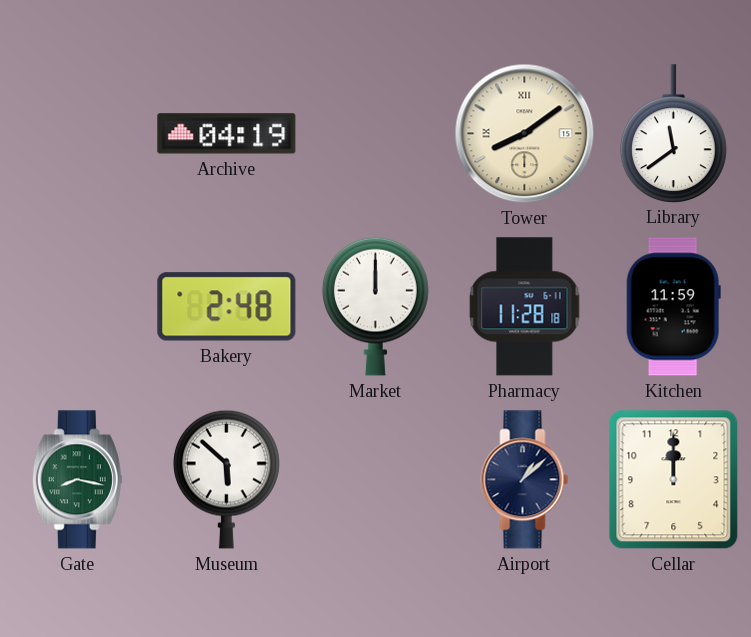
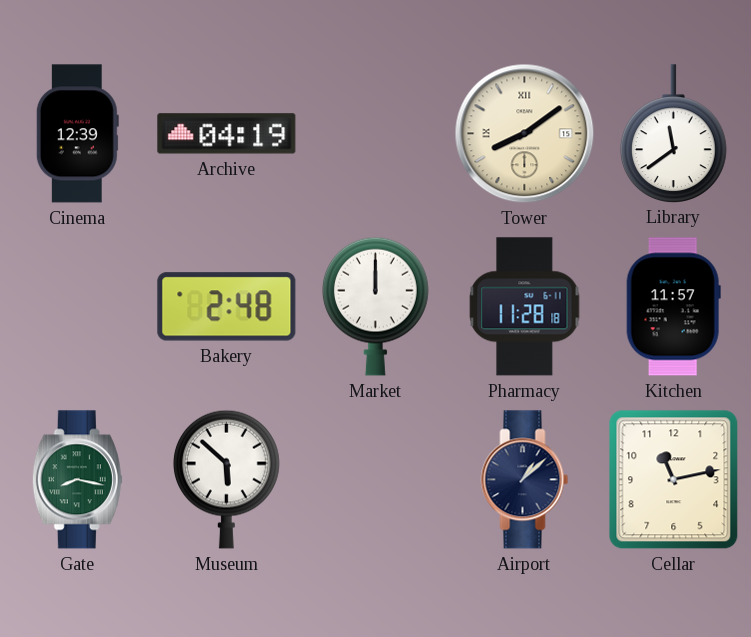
Cinema: none -> 12:39 (77, 134)
Kitchen: 11:59 -> 11:57 (673, 307)
Cellar: 12:00 -> 11:13 (674, 480)
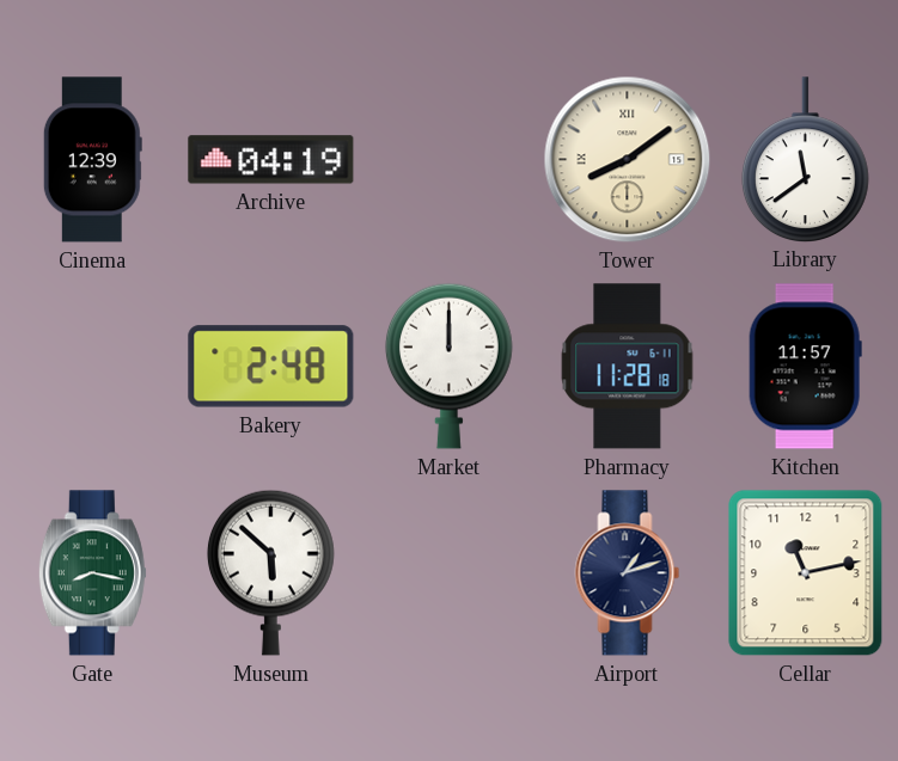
Airport: 1:08 -> 1:12 (628, 573)
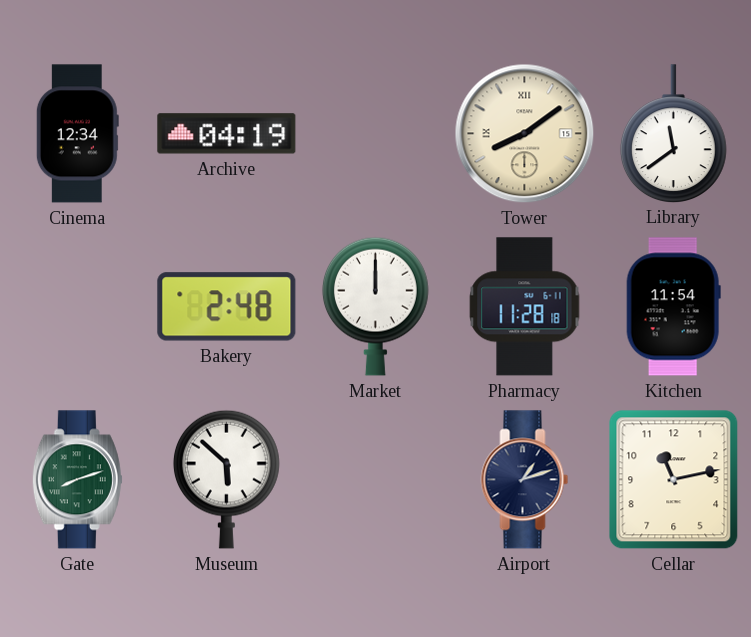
Cinema: 12:39 -> 12:34 (77, 134)
Kitchen: 11:57 -> 11:54 (673, 307)
Gate: 8:17 -> 8:12 (77, 480)
